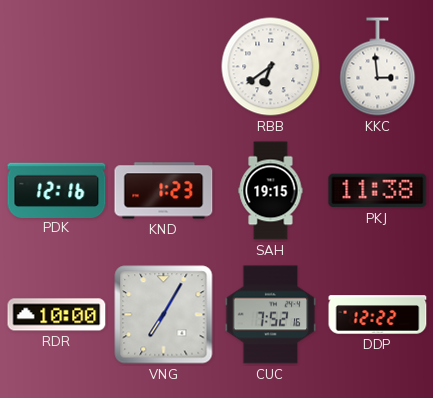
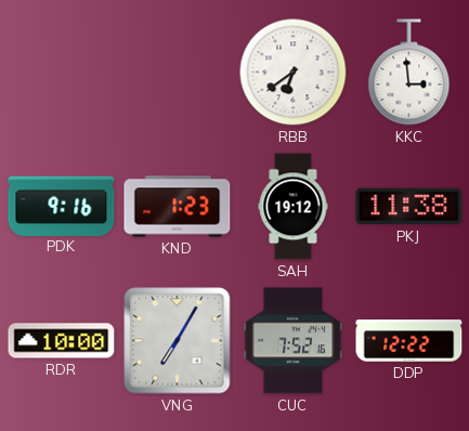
PDK: 12:16 -> 9:16 (62, 206)
SAH: 19:15 -> 19:12 (294, 207)
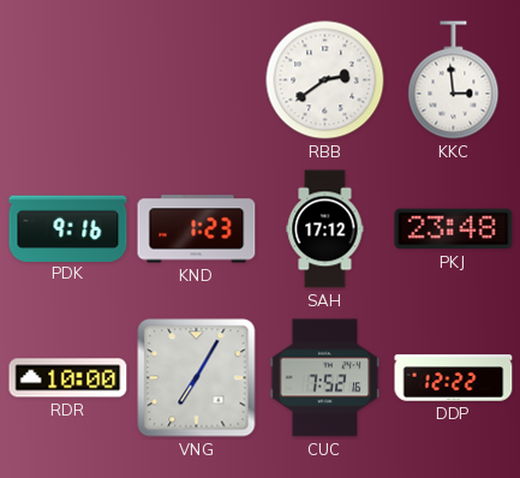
RBB: 6:39 -> 2:39 (325, 80)
SAH: 19:12 -> 17:12 (325, 229)
PKJ: 11:38 -> 23:48 (454, 229)
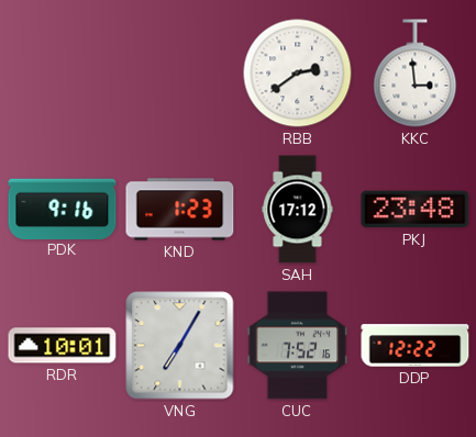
RDR: 10:00 -> 10:01 (63, 346)
